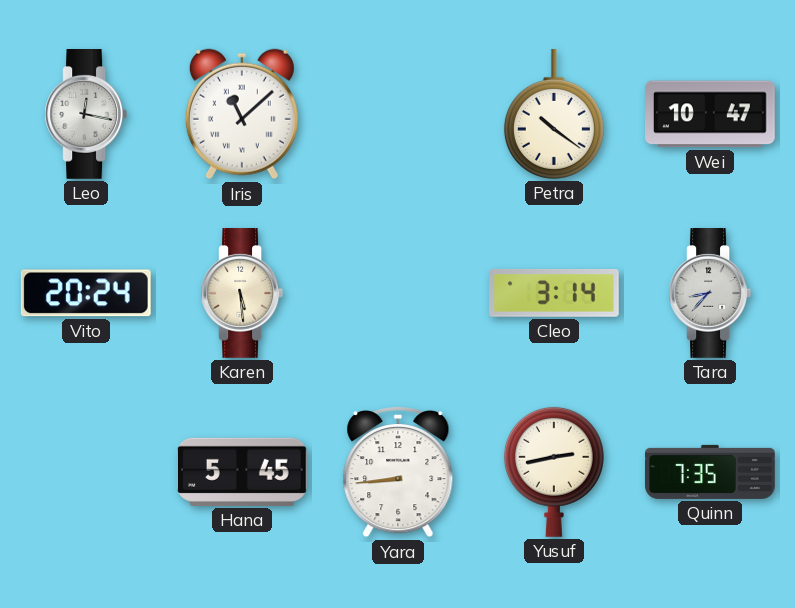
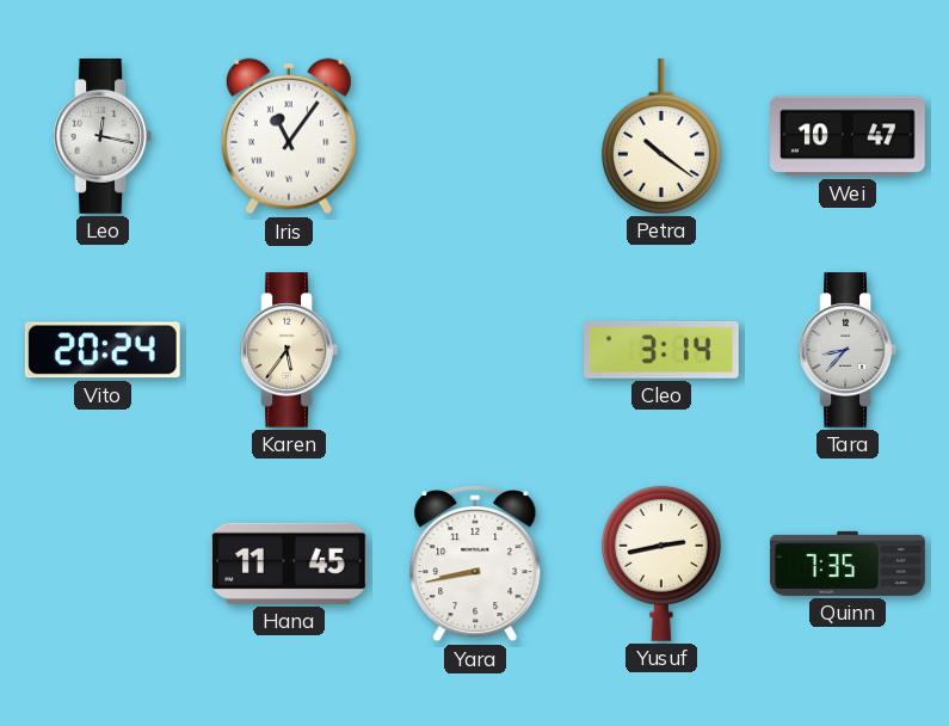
Iris: 11:08 -> 11:06 (289, 136)
Karen: 5:29 -> 5:36 (289, 351)
Hana: 5:45 -> 11:45 (289, 564)
Yara: 8:44 -> 8:43 (475, 565)
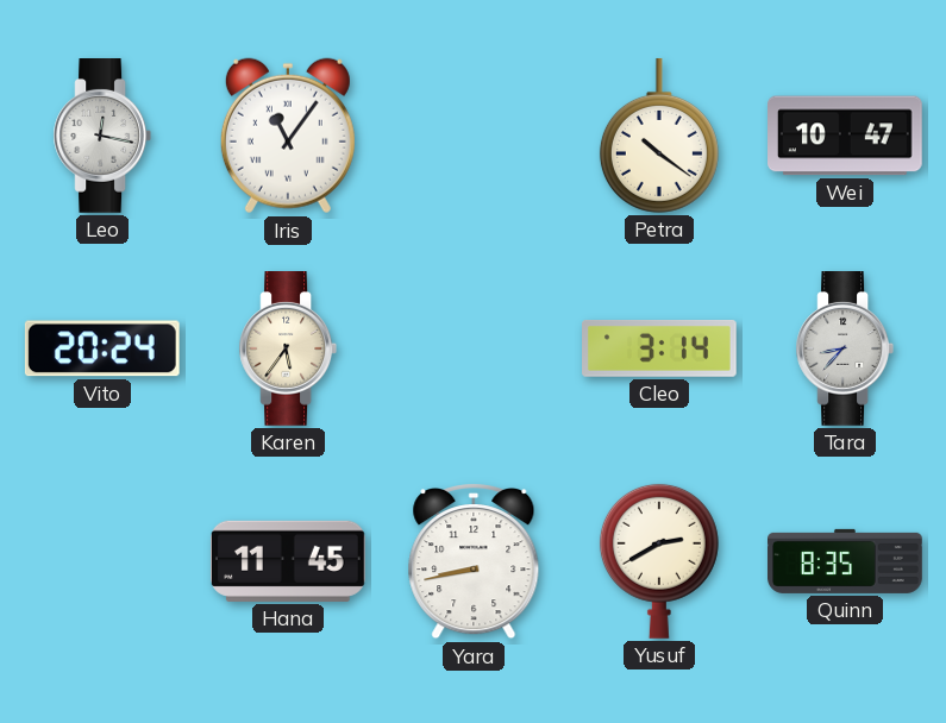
Yusuf: 2:43 -> 2:40 (659, 561)
Quinn: 7:35 -> 8:35 (845, 561)
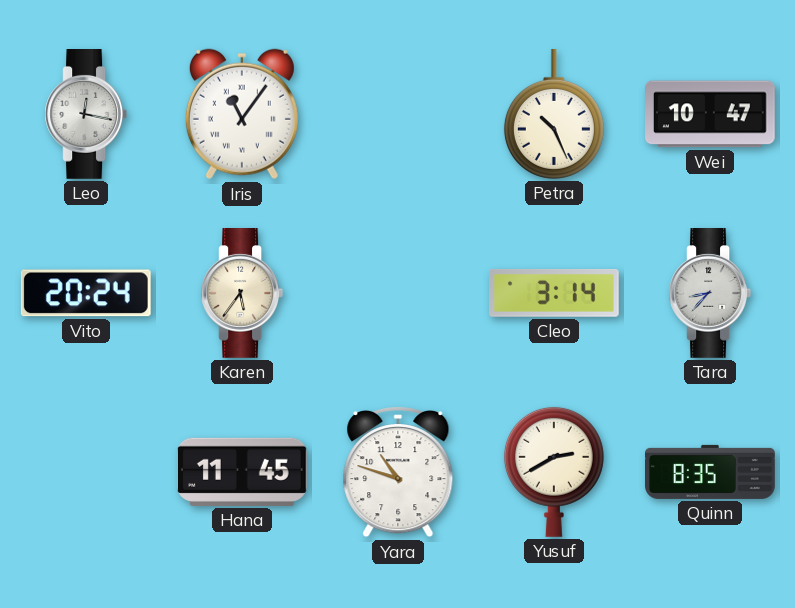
Petra: 10:21 -> 10:26 (554, 114)
Yara: 8:43 -> 10:48 (398, 473)
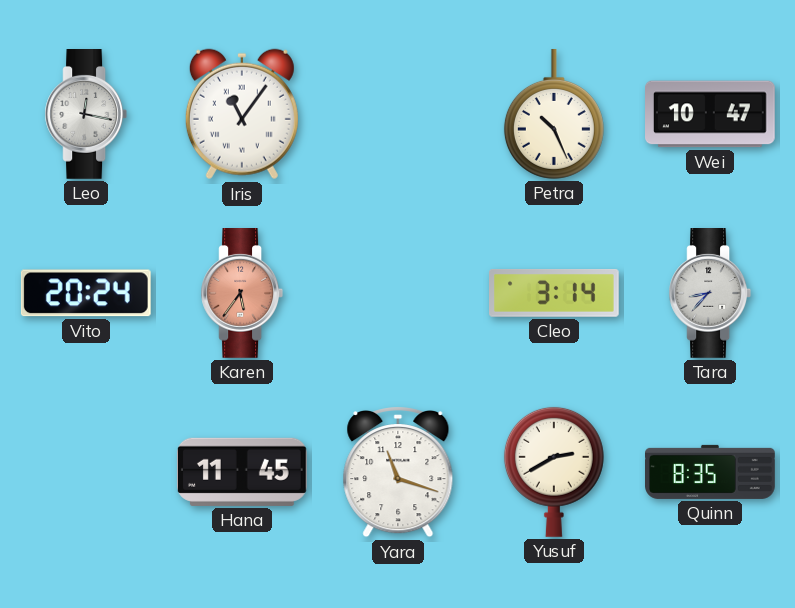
Karen dial: cream -> salmon (242, 294)
Yara: 10:48 -> 11:18 (398, 473)
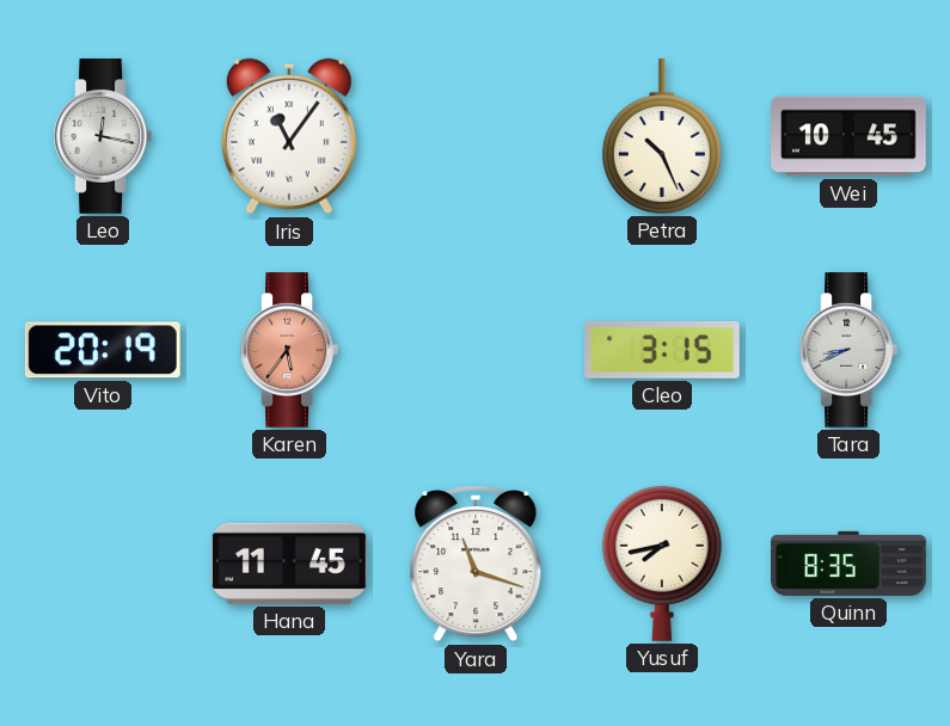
Wei: 10:47 -> 10:45 (850, 136)
Vito: 20:24 -> 20:19 (103, 350)
Cleo: 3:14 -> 3:15 (663, 351)
Tara: 8:37 -> 8:41 (848, 351)
Yusuf: 2:40 -> 7:43 (662, 564)
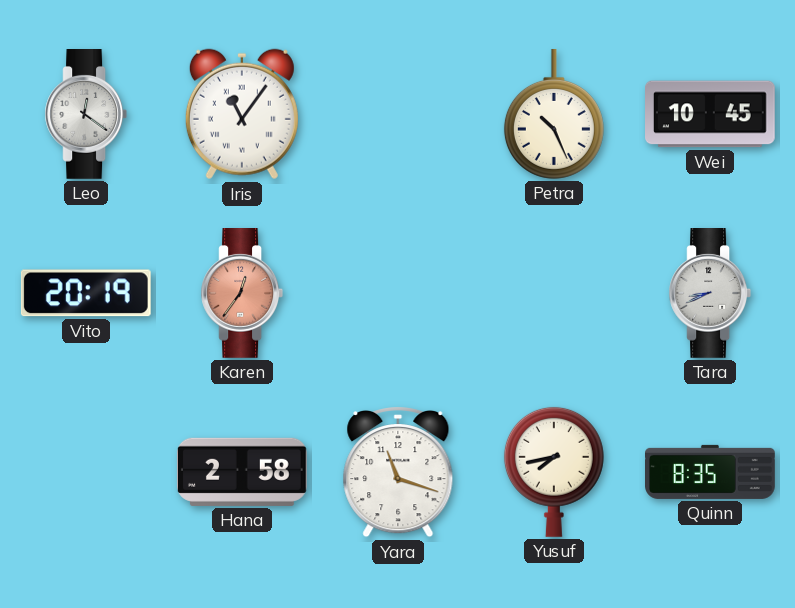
Leo: 12:17 -> 12:21 (86, 115)
Karen: 5:36 -> 12:36 (242, 294)
Cleo: 3:15 -> none (663, 351)
Hana: 11:45 -> 2:58 (242, 472)
